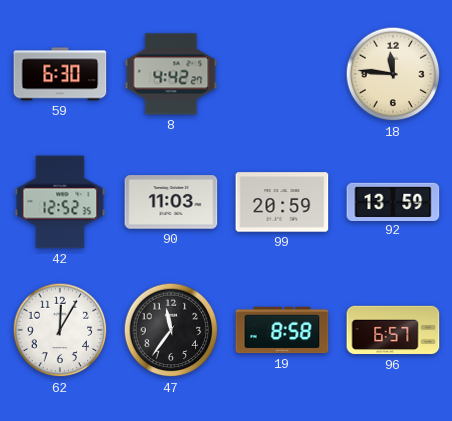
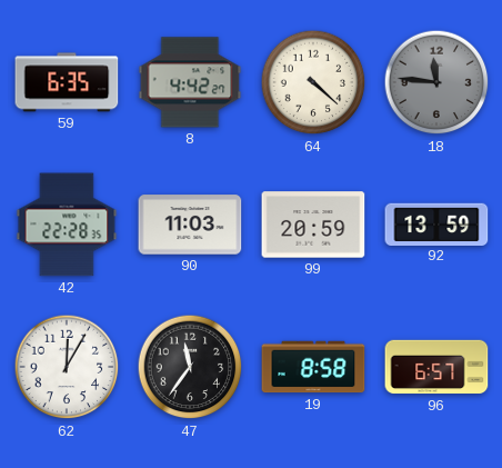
59: 6:30 -> 6:35 (67, 82)
64: none -> 4:22 (313, 82)
18 dial: cream -> grey (436, 82)
42: 12:52 -> 22:28 (67, 225)
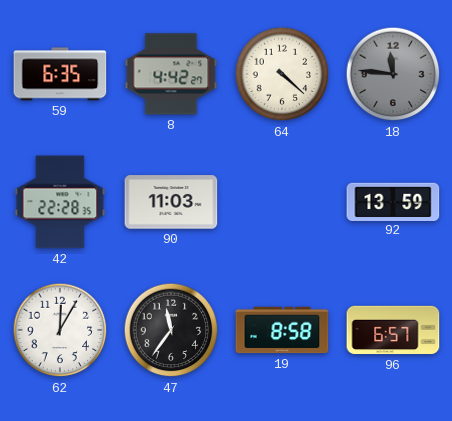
99: 20:59 -> none (313, 225)
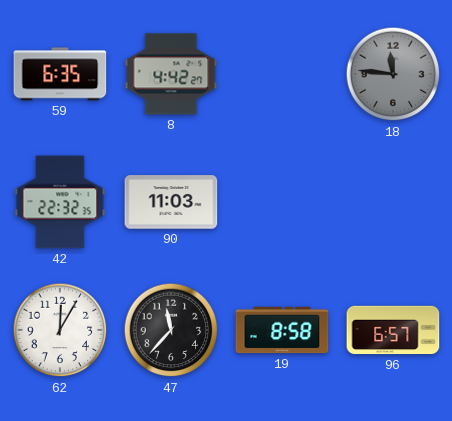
64: 4:22 -> none (282, 74)
42: 22:28 -> 22:32 (60, 202)
92: 13:59 -> none (393, 201)
47: 11:36 -> 11:37 (171, 330)
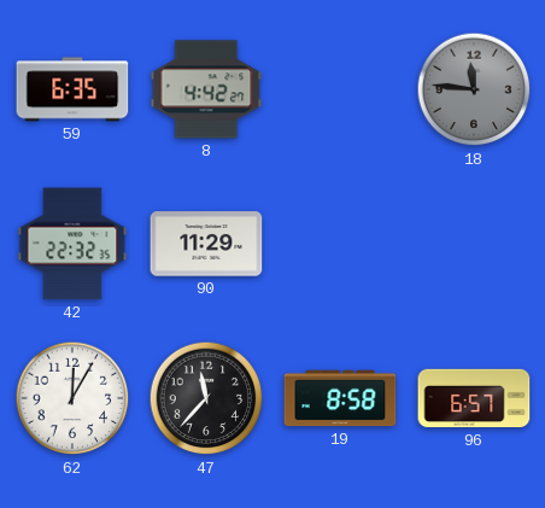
90: 11:03 -> 11:29 (206, 244)
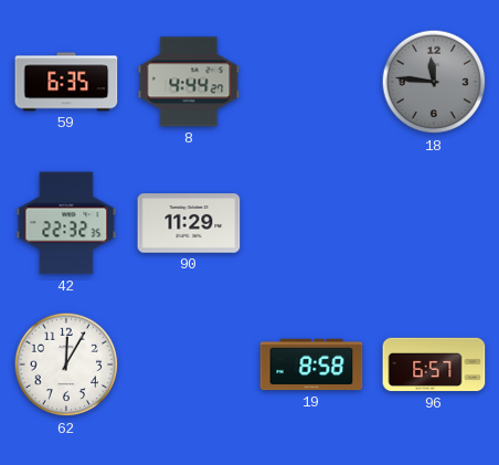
8: 4:42 -> 4:44 (189, 82)
47: 11:37 -> none (206, 398)
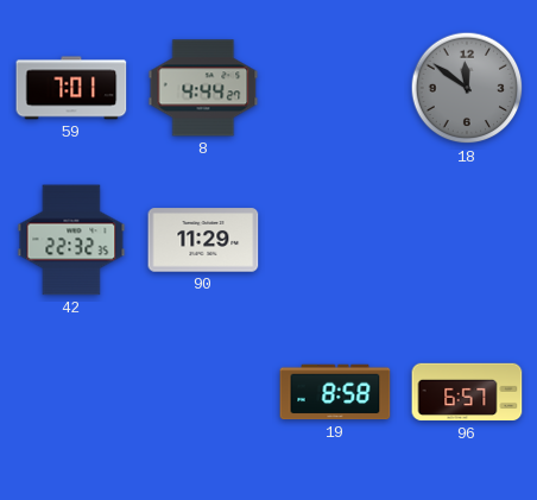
59: 6:35 -> 7:01 (71, 88)
18: 11:46 -> 11:51 (467, 88)
62: 12:05 -> none (66, 364)
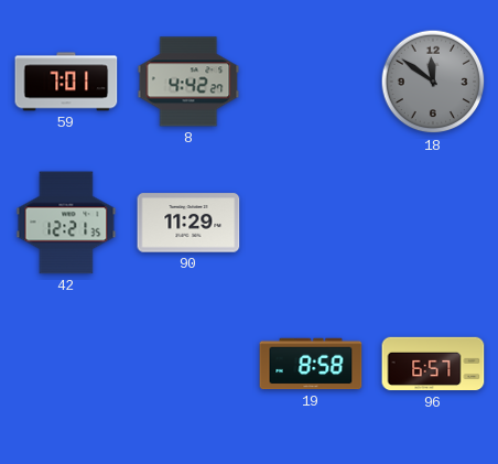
8: 4:44 -> 4:42 (188, 82)
42: 22:32 -> 12:21 (66, 223)
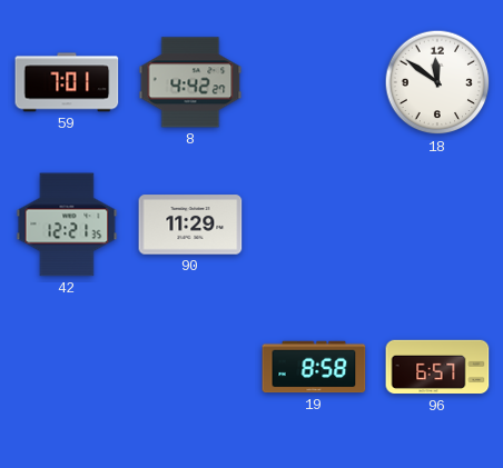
18 dial: grey -> white (437, 82)
